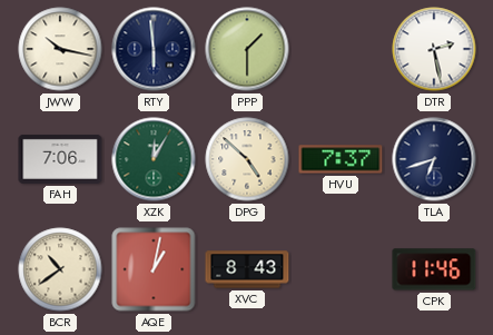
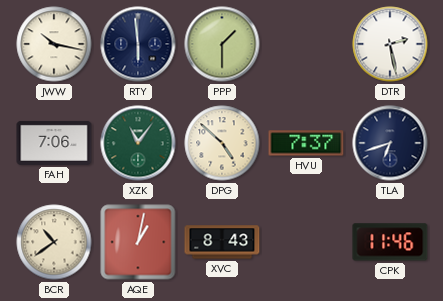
XZK: 12:05 -> 11:06 (138, 143)
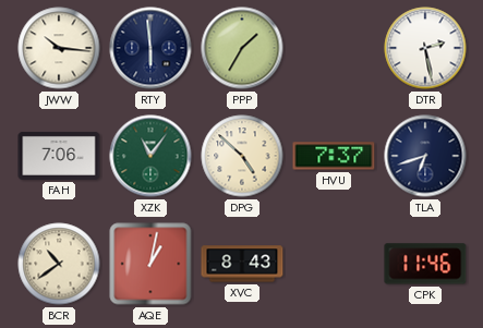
JWW: 10:17 -> 10:16 (59, 48)
PPP: 1:30 -> 1:35 (242, 48)
